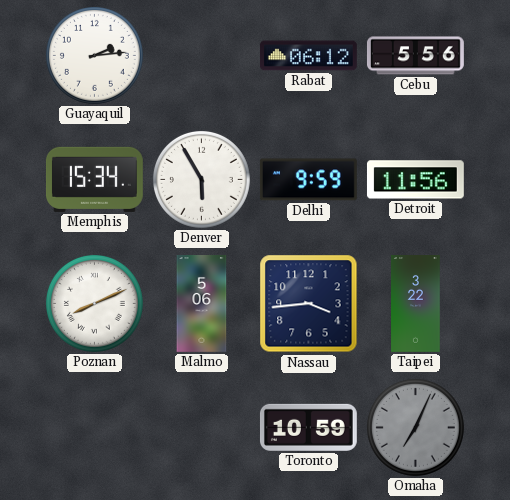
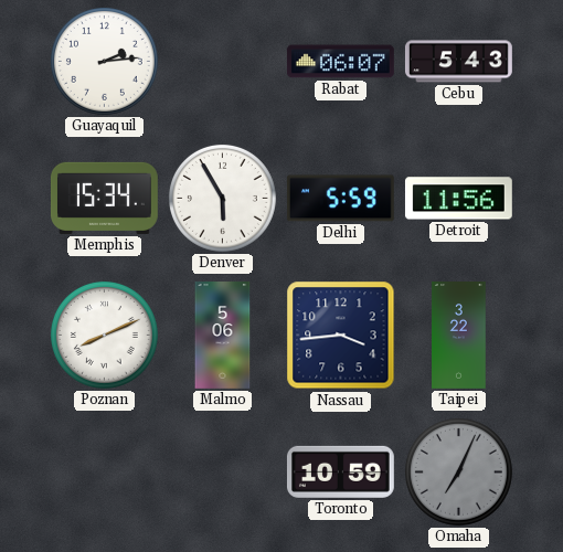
Rabat: 06:12 -> 06:07 (340, 62)
Cebu: 5:56 -> 5:43 (458, 62)
Delhi: 9:59 -> 5:59 (340, 199)
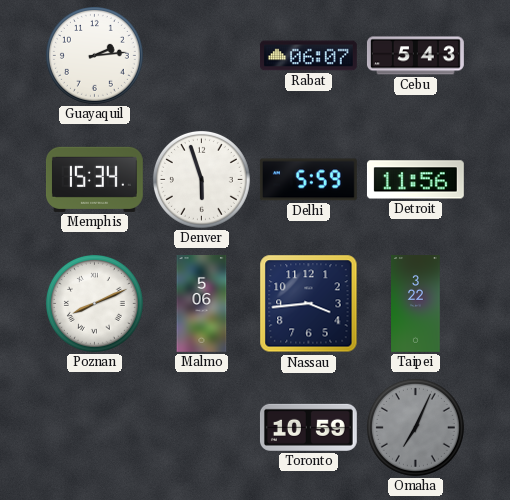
Denver: 5:55 -> 5:57 (201, 179)
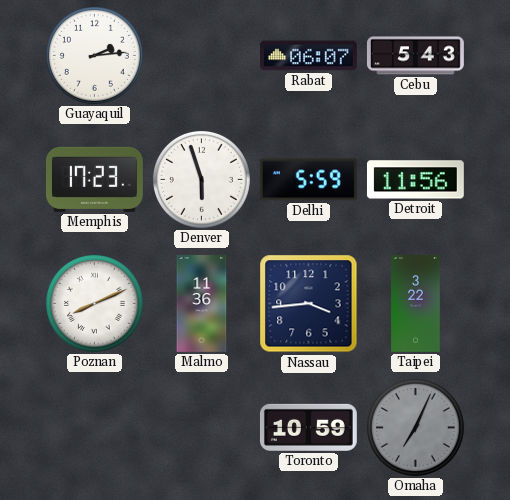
Memphis: 15:34 -> 17:23 (94, 179)
Malmo: 5:06 -> 11:36 (202, 304)
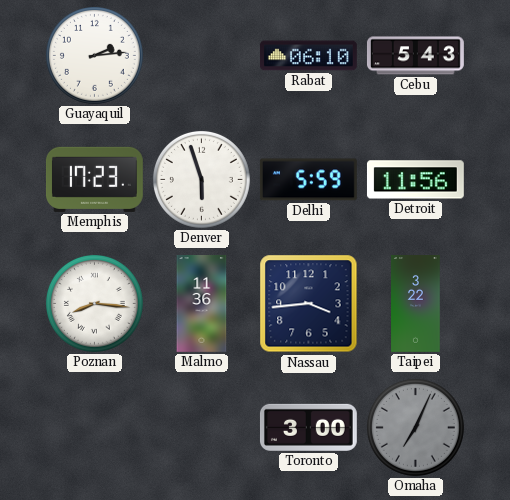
Rabat: 06:07 -> 06:10 (308, 56)
Poznan: 8:11 -> 8:16 (94, 303)
Toronto: 10:59 -> 3:00 (308, 427)
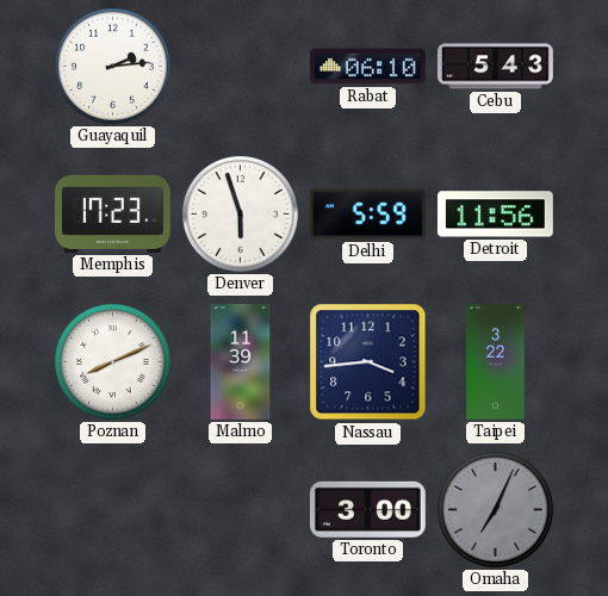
Poznan: 8:16 -> 8:11 (112, 361)
Malmo: 11:36 -> 11:39 (241, 362)
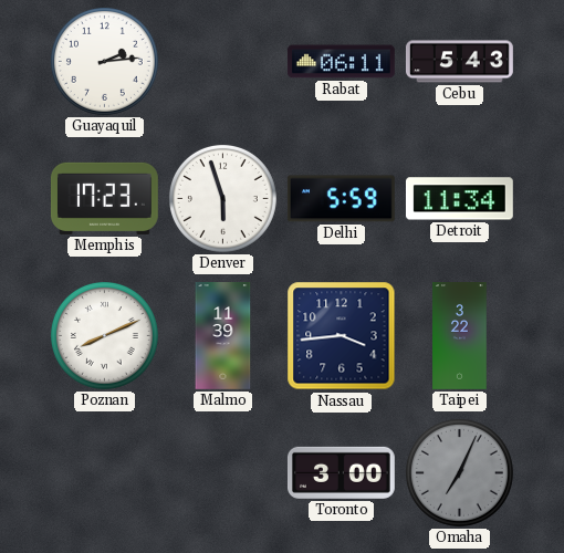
Rabat: 06:10 -> 06:11 (341, 62)
Detroit: 11:56 -> 11:34 (459, 199)
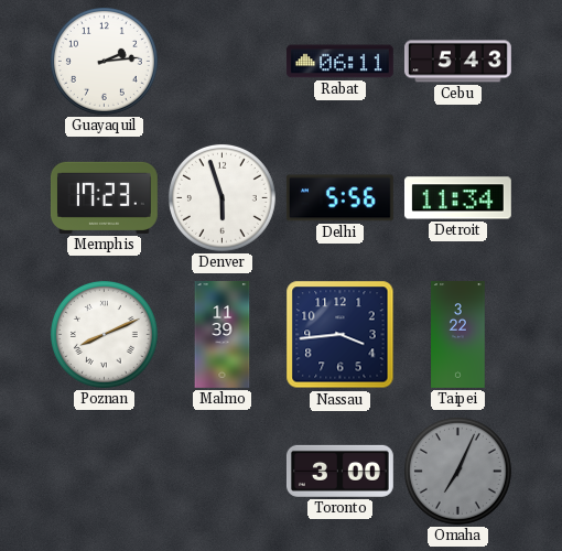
Delhi: 5:59 -> 5:56 (339, 198)
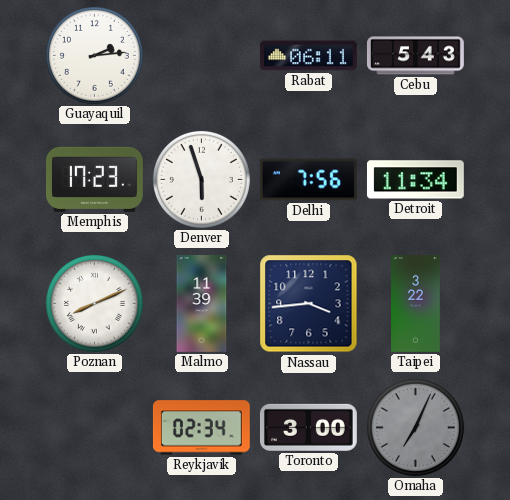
Delhi: 5:56 -> 7:56 (308, 180)
Reykjavik: none -> 02:34 (201, 428)
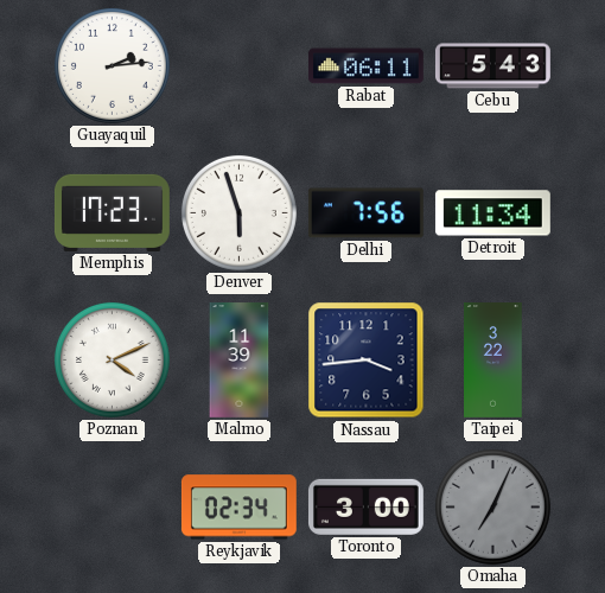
Poznan: 8:11 -> 4:11 (112, 359)
